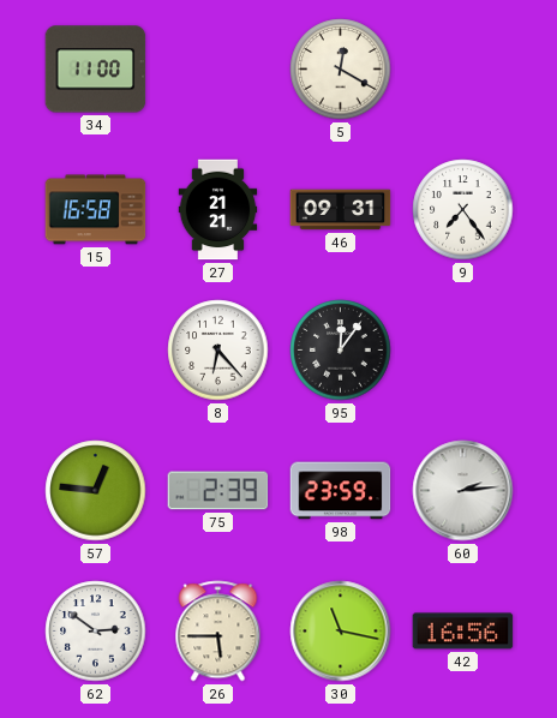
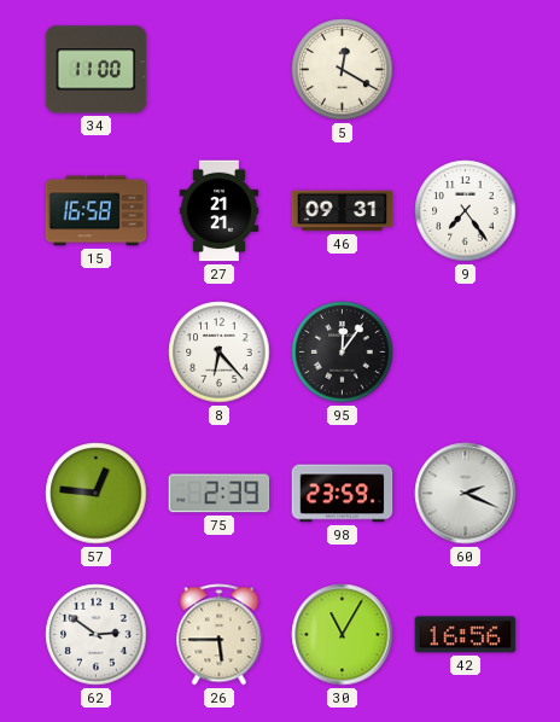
60: 2:14 -> 2:19 (466, 494)
30: 11:17 -> 11:05 (343, 635)
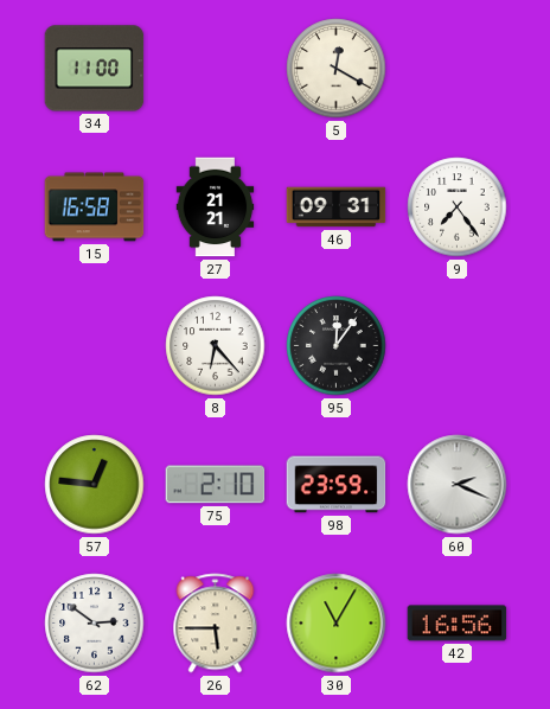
75: 2:39 -> 2:10 (216, 485)
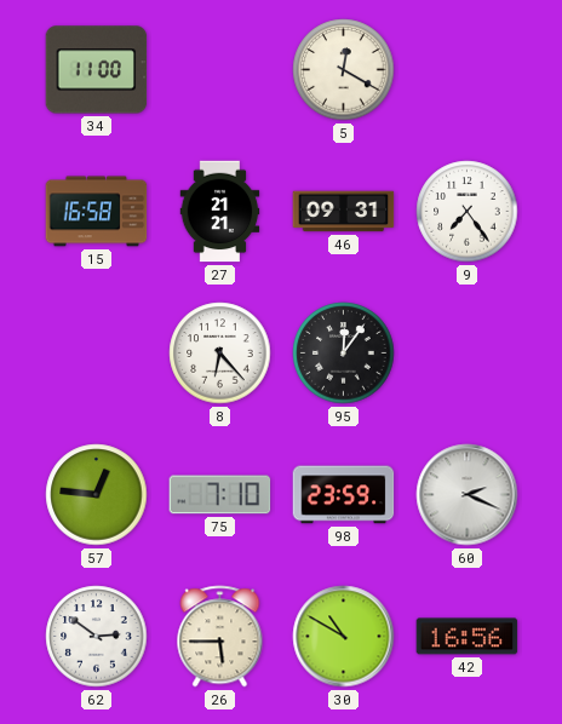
75: 2:10 -> 7:10 (220, 495)
30: 11:05 -> 10:50 (344, 637)
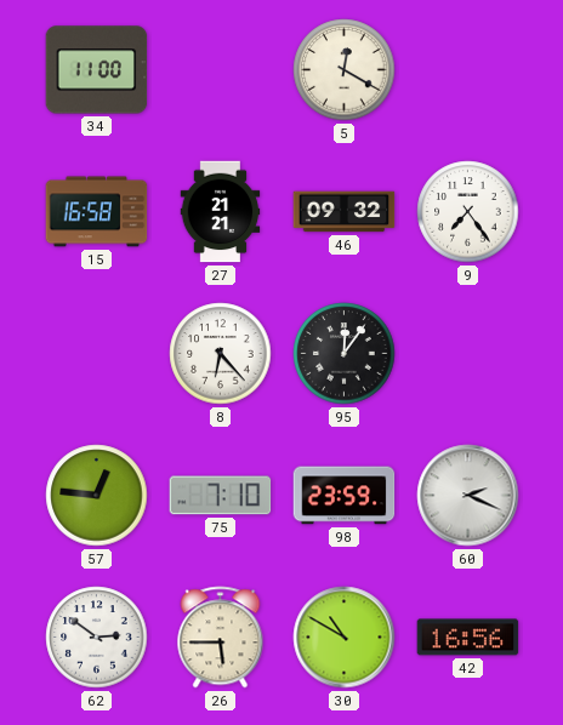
46: 09:31 -> 09:32 (345, 212)
